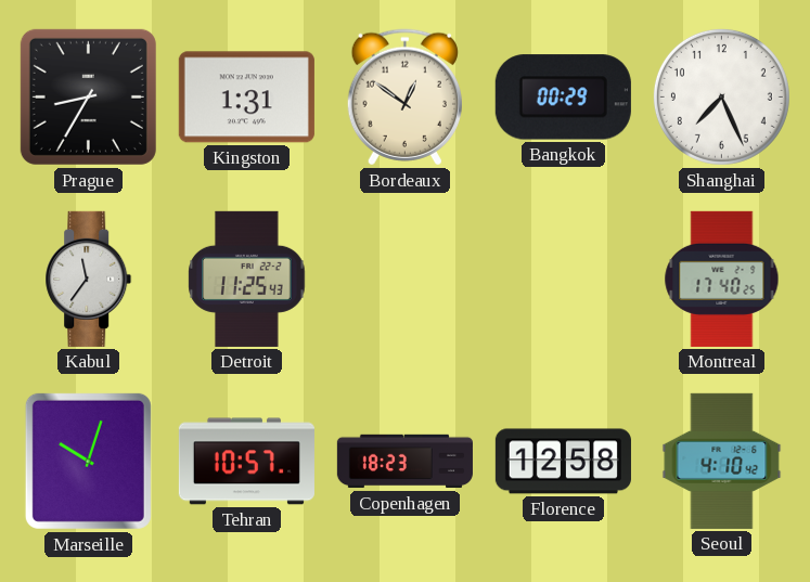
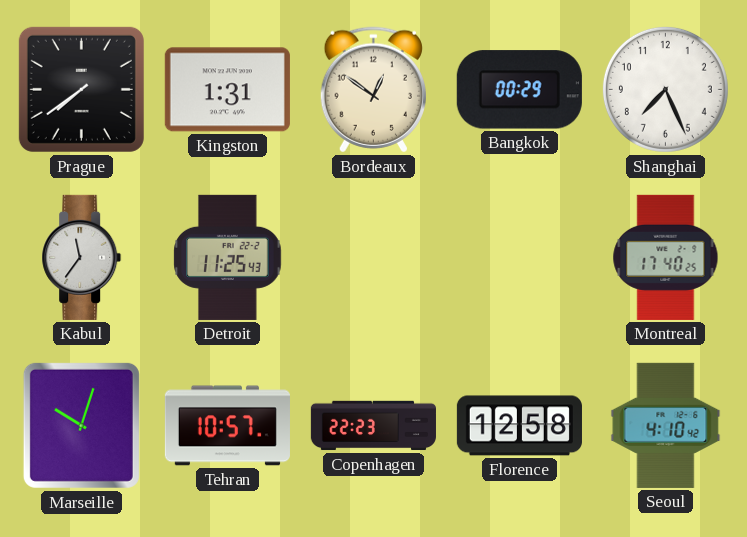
Prague: 8:35 -> 7:39 (81, 89)
Copenhagen: 18:23 -> 22:23 (373, 426)
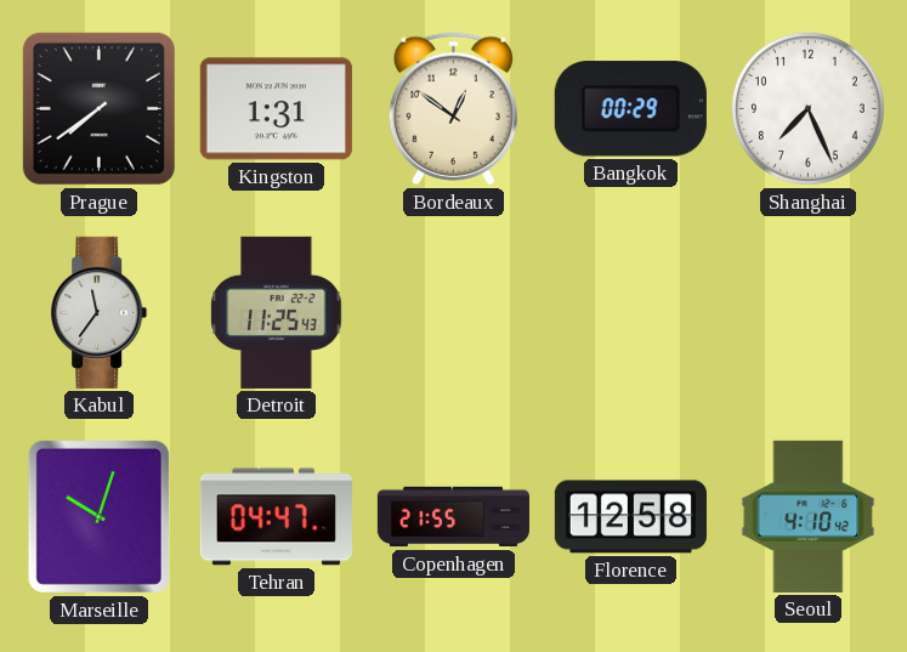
Montreal: 17:40 -> none (666, 257)
Tehran: 10:57 -> 04:47 (276, 517)
Copenhagen: 22:23 -> 21:55 (453, 517)
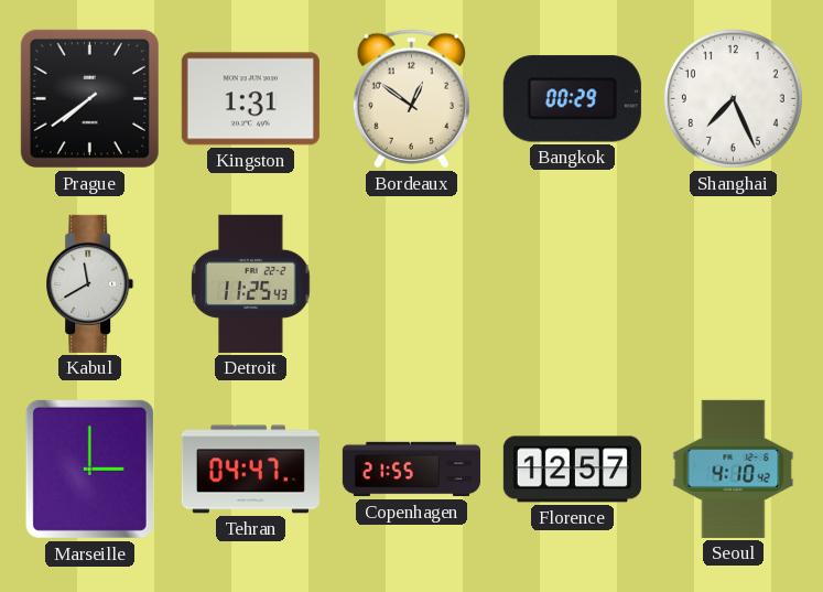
Kabul: 11:36 -> 11:40 (90, 283)
Marseille: 10:03 -> 3:00 (89, 469)
Florence: 12:58 -> 12:57 (572, 470)
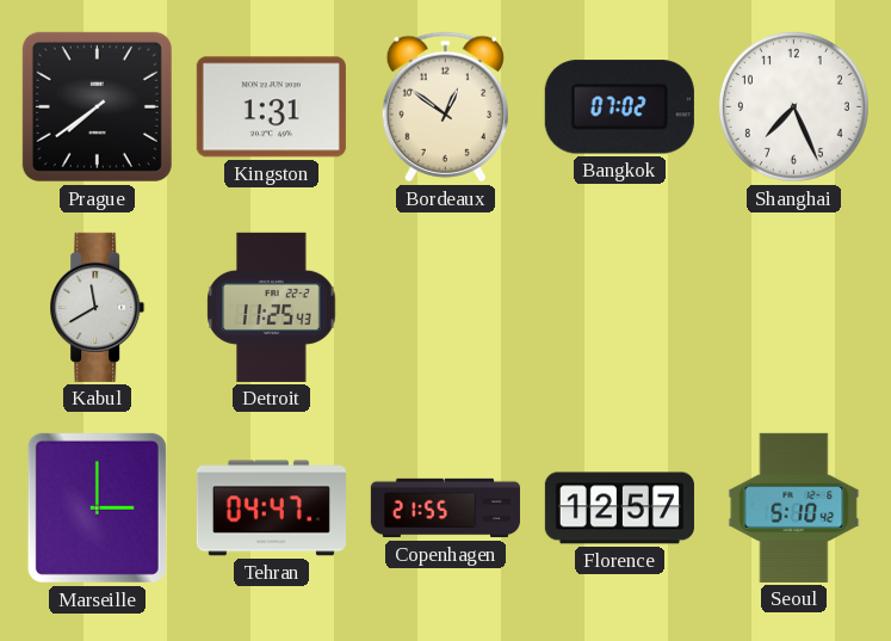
Bangkok: 00:29 -> 07:02 (619, 107)
Seoul: 4:10 -> 5:10 (794, 507)
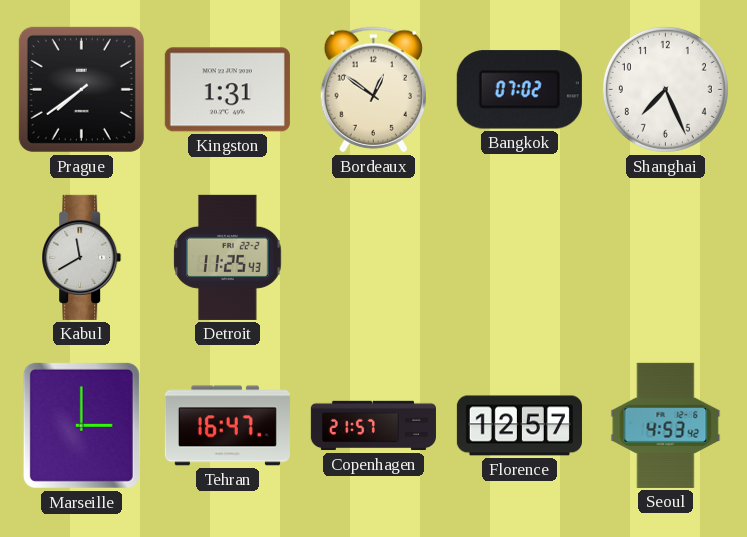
Tehran: 04:47 -> 16:47 (227, 426)
Copenhagen: 21:55 -> 21:57 (373, 426)
Seoul: 5:10 -> 4:53 (666, 425)
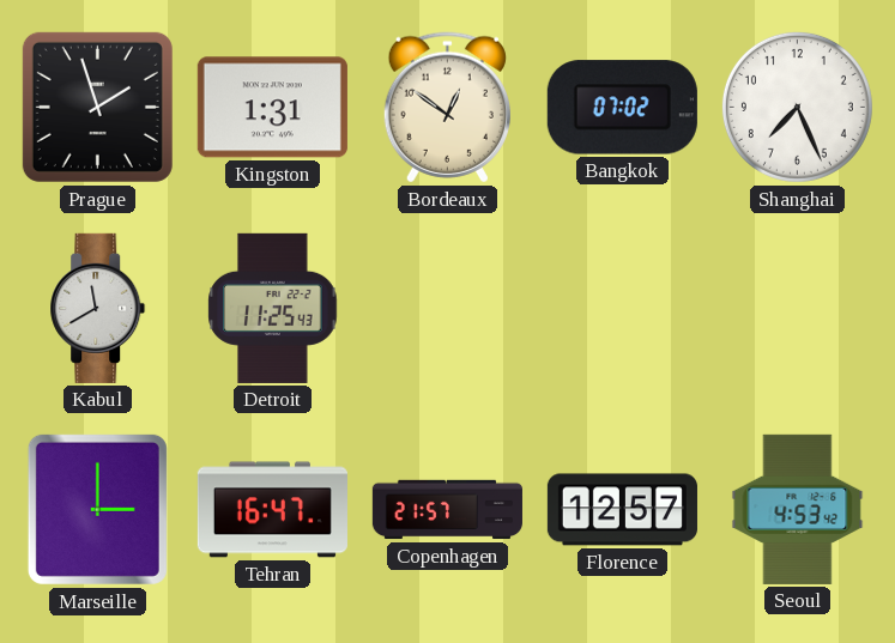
Prague: 7:39 -> 1:57 (97, 107)
